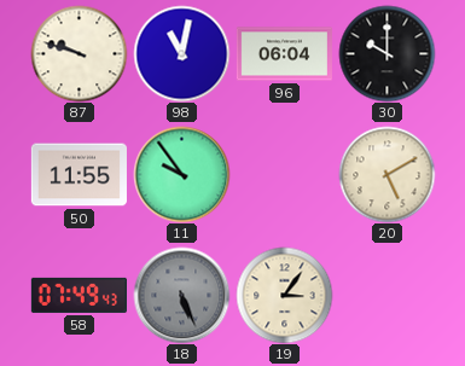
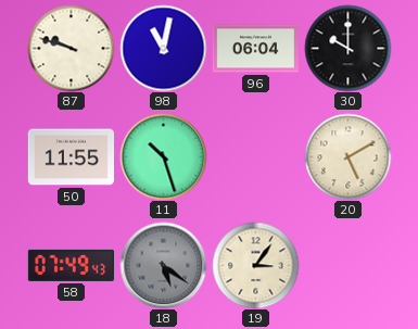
11: 9:54 -> 10:27 (163, 156)
18: 5:26 -> 5:21 (163, 265)
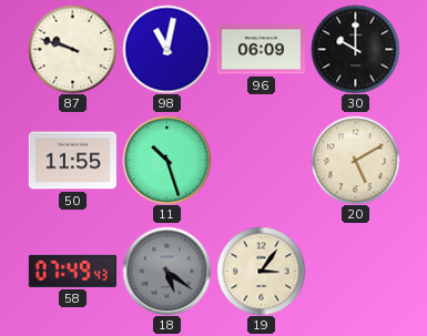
96: 06:04 -> 06:09 (261, 50)
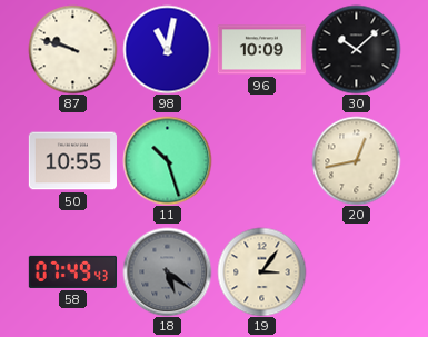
96: 06:09 -> 10:09 (261, 50)
30: 10:00 -> 10:08 (356, 49)
50: 11:55 -> 10:55 (72, 161)
20: 5:10 -> 12:43 (356, 160)
